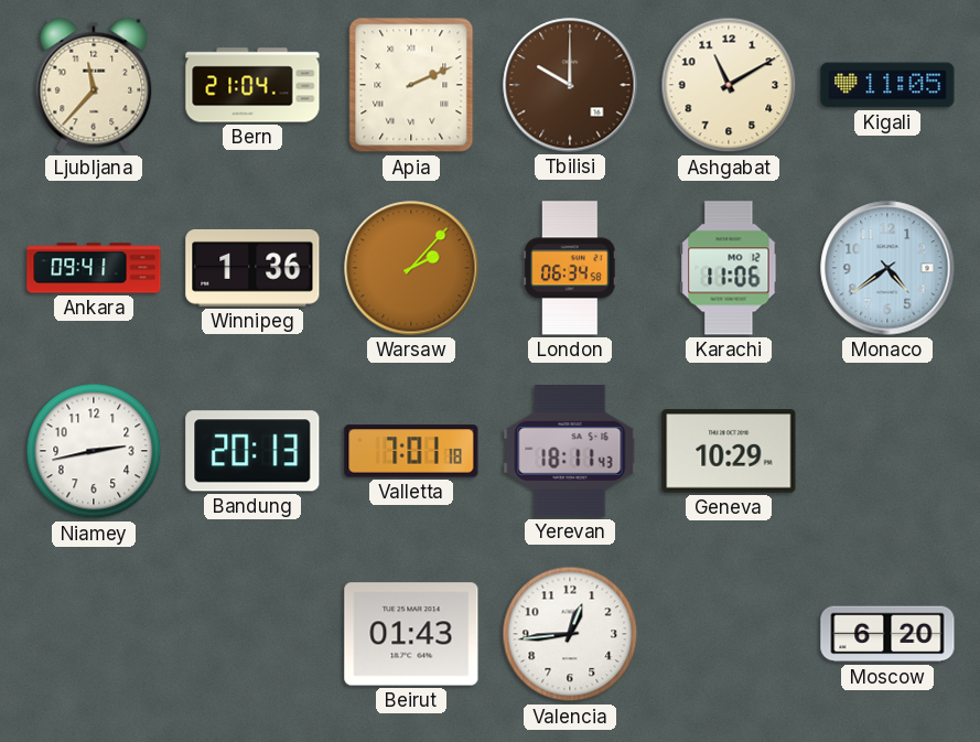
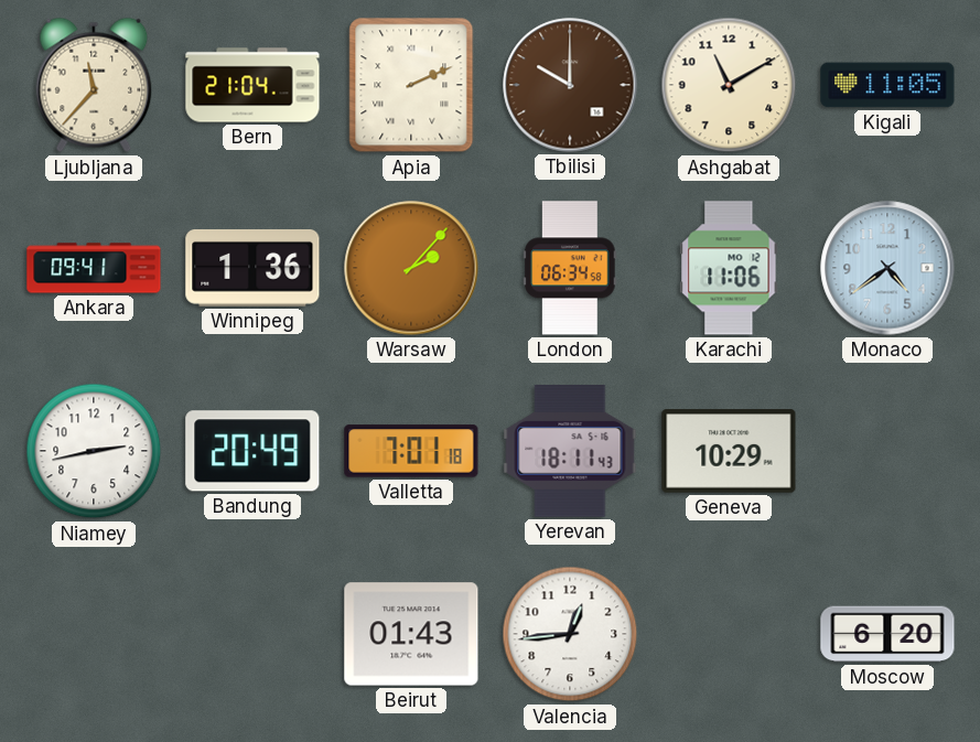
Bandung: 20:13 -> 20:49 (252, 451)
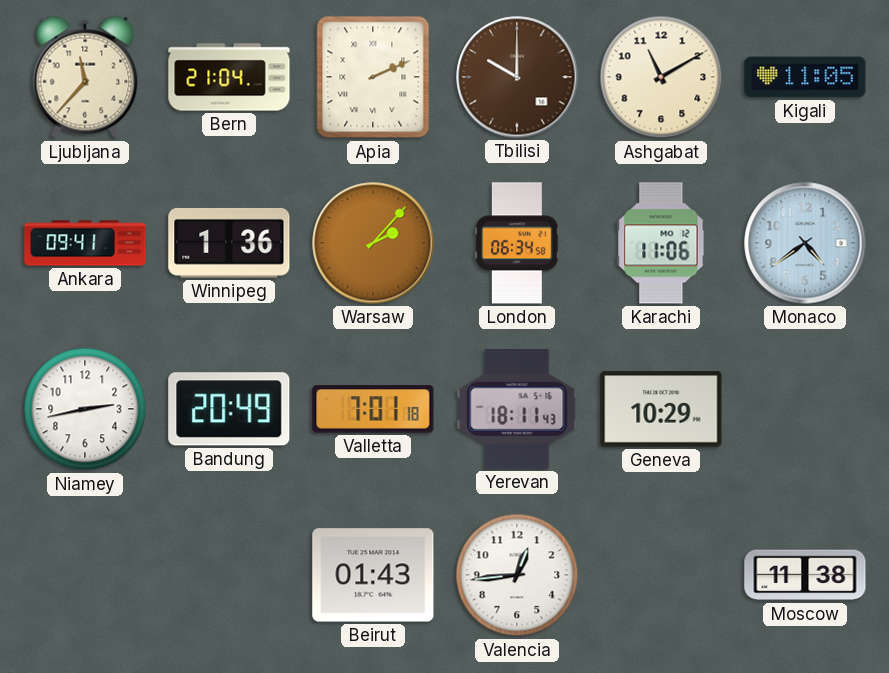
Moscow: 6:20 -> 11:38 (805, 575)
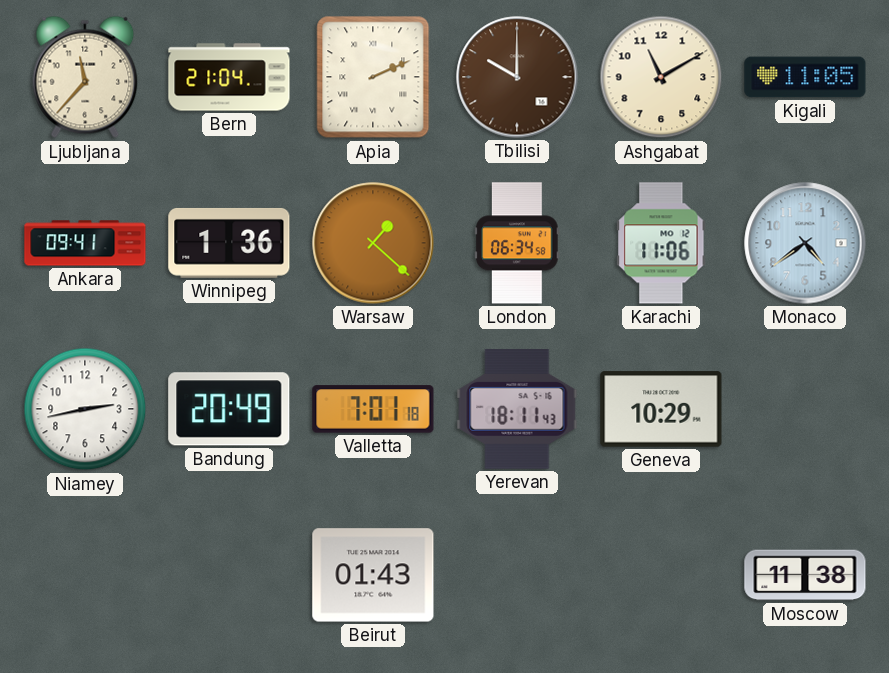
Warsaw: 2:07 -> 1:22 (373, 243)
Valencia: 12:44 -> none (517, 575)
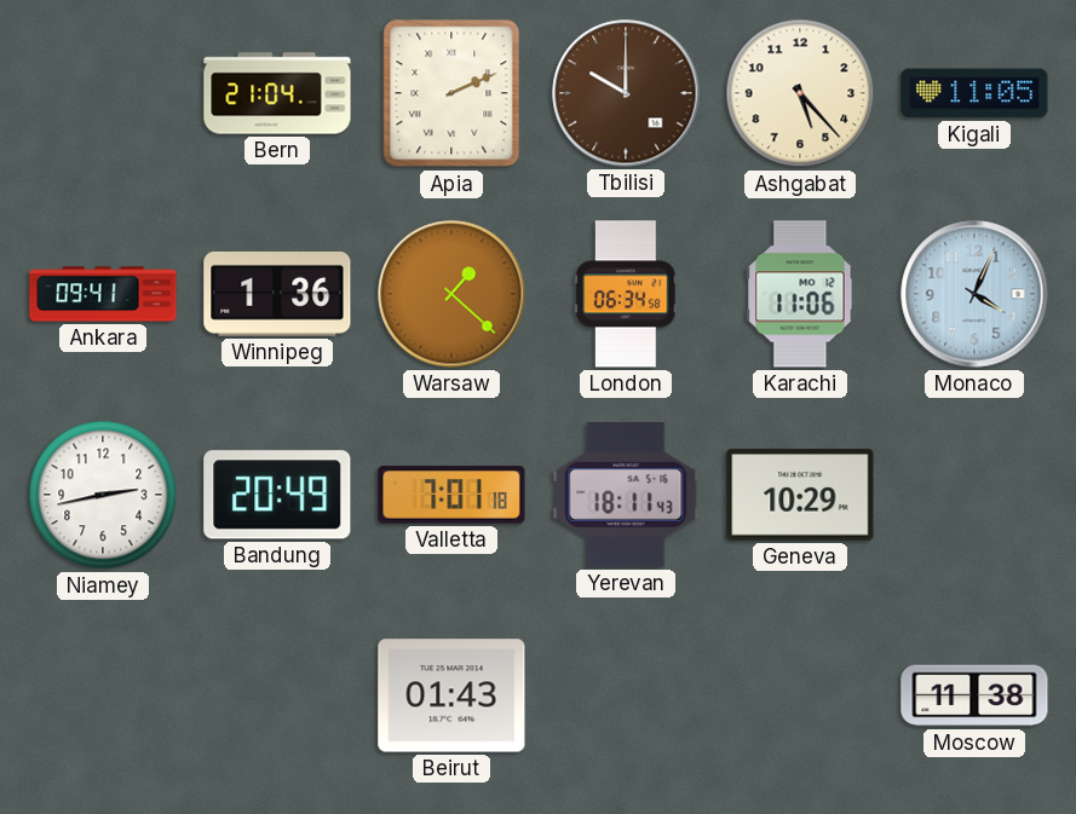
Ljubljana: 11:37 -> none (85, 77)
Ashgabat: 11:10 -> 5:23 (800, 93)
Monaco: 4:39 -> 4:04 (974, 294)
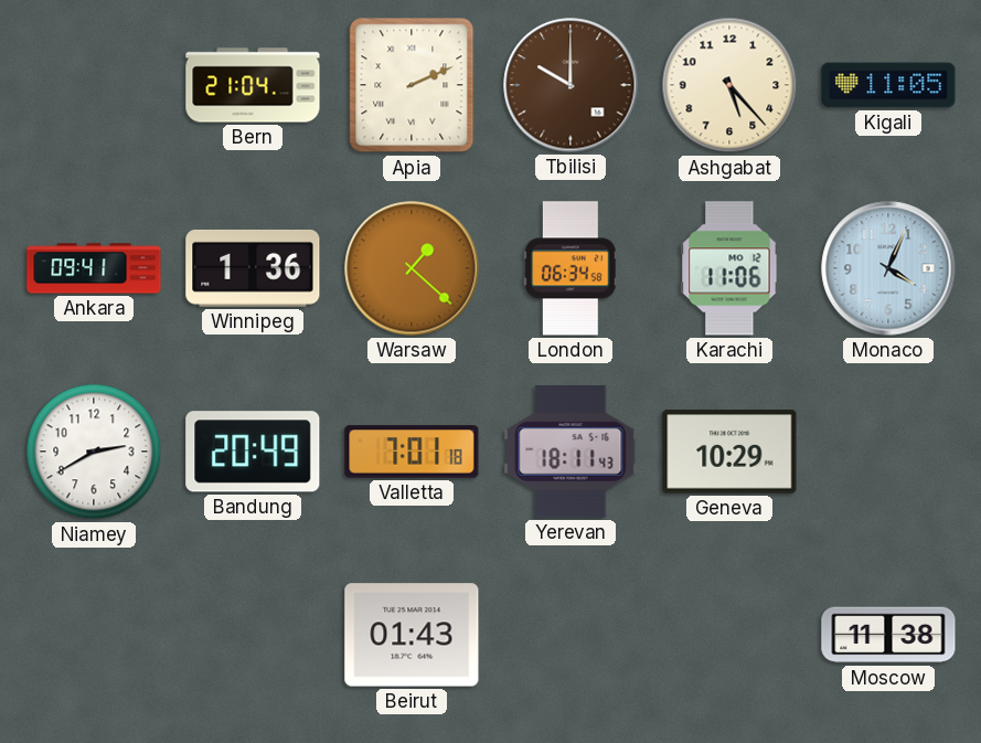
Niamey: 2:43 -> 2:40 (94, 452)
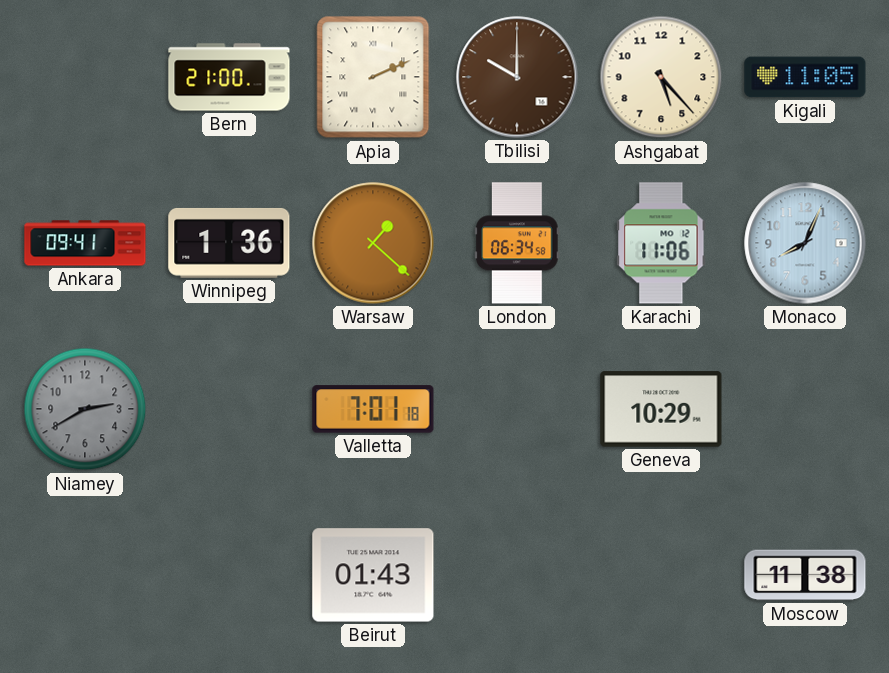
Bern: 21:04 -> 21:00 (229, 77)
Monaco: 4:04 -> 8:04 (805, 243)
Niamey dial: white -> grey (85, 409)
Bandung: 20:49 -> none (253, 452)
Yerevan: 18:11 -> none (571, 453)
